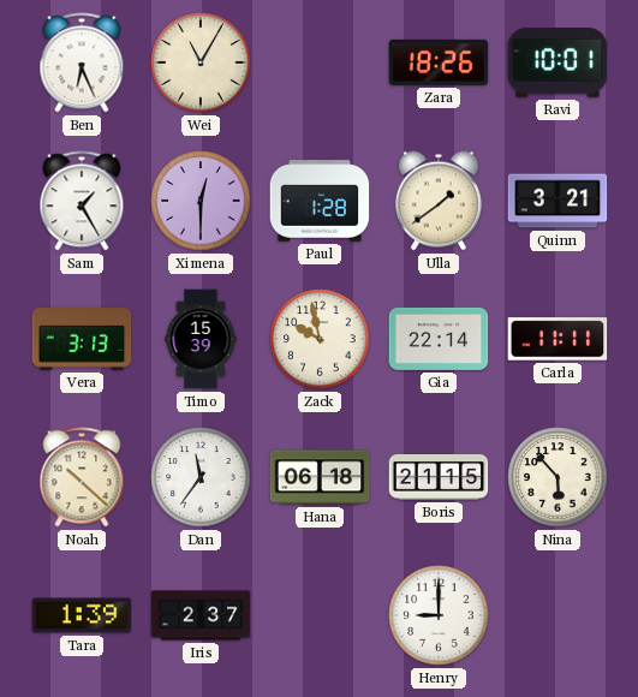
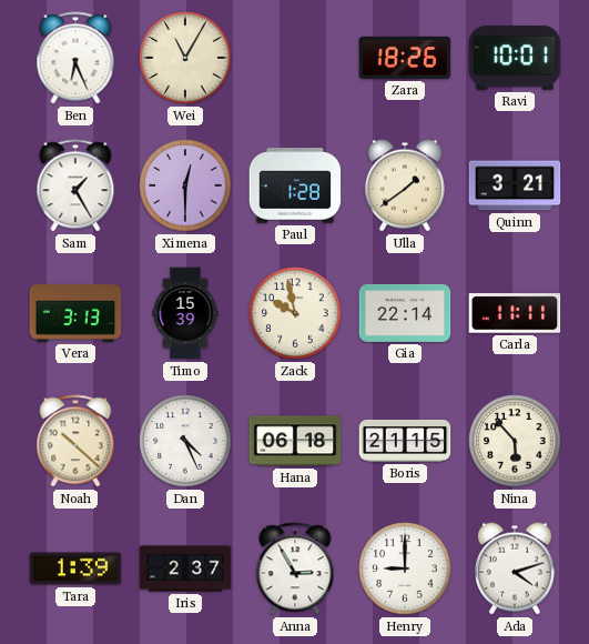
Dan: 11:36 -> 4:26 (185, 441)
Anna: none -> 2:55 (295, 568)
Ada: none -> 4:12 (515, 568)
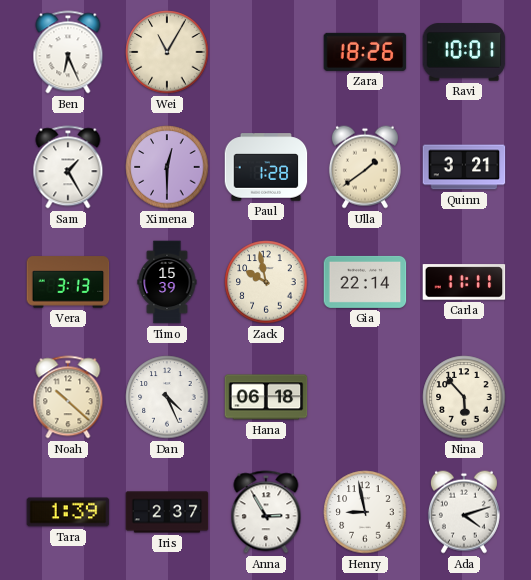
Boris: 21:15 -> none (405, 442)
Henry: 9:00 -> 8:58 (365, 512)
